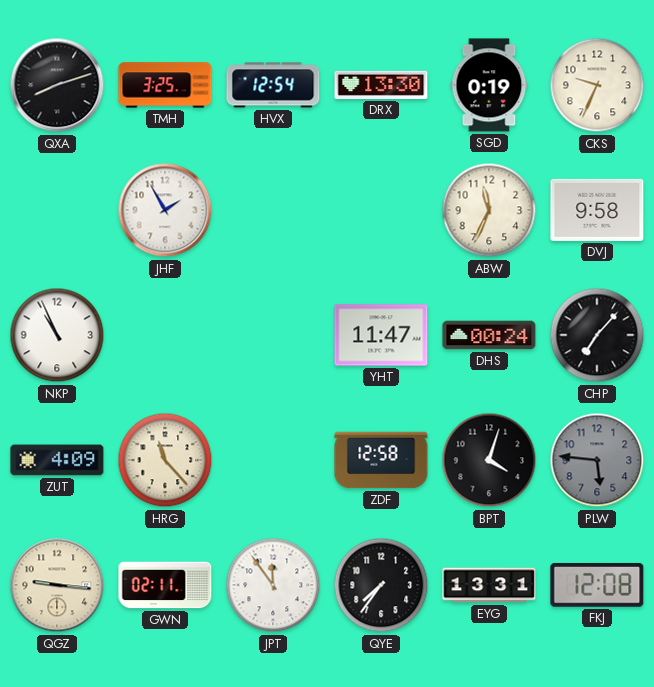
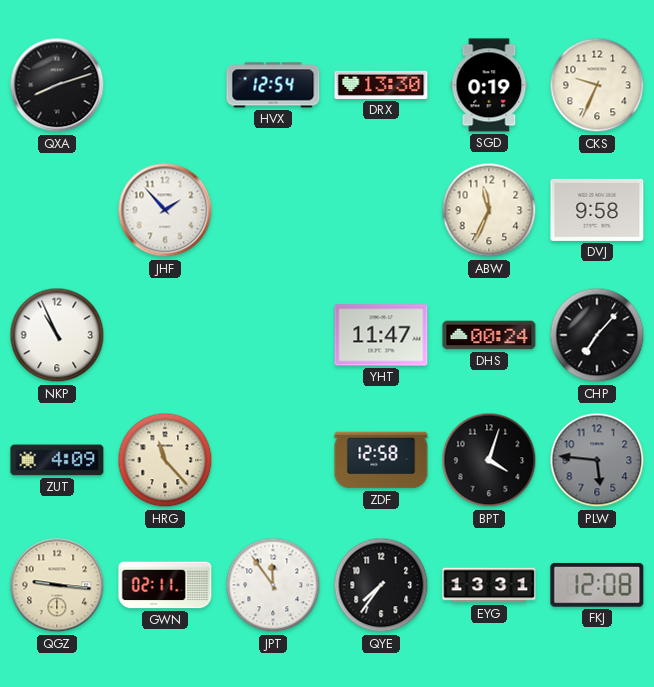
TMH: 3:25 -> none (165, 85)
JHF: 1:55 -> 1:53 (165, 210)
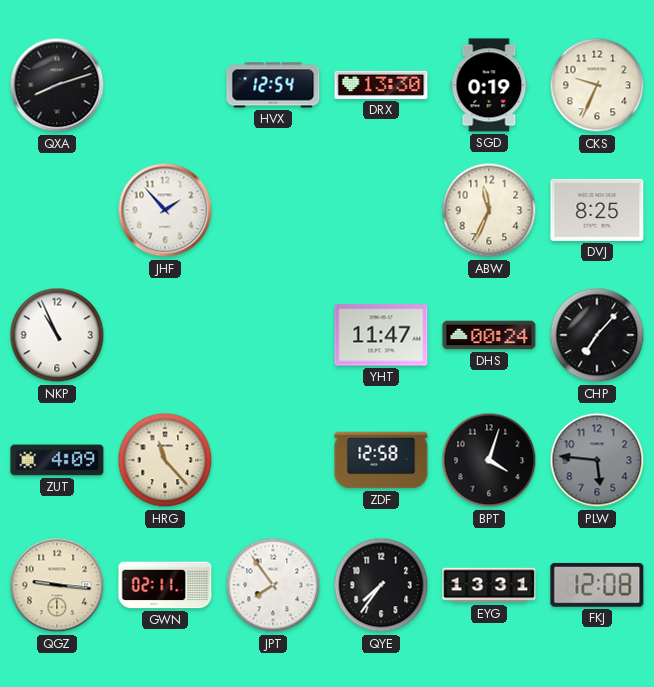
DVJ: 9:58 -> 8:25 (597, 210)
JPT: 11:54 -> 7:54 (273, 585)
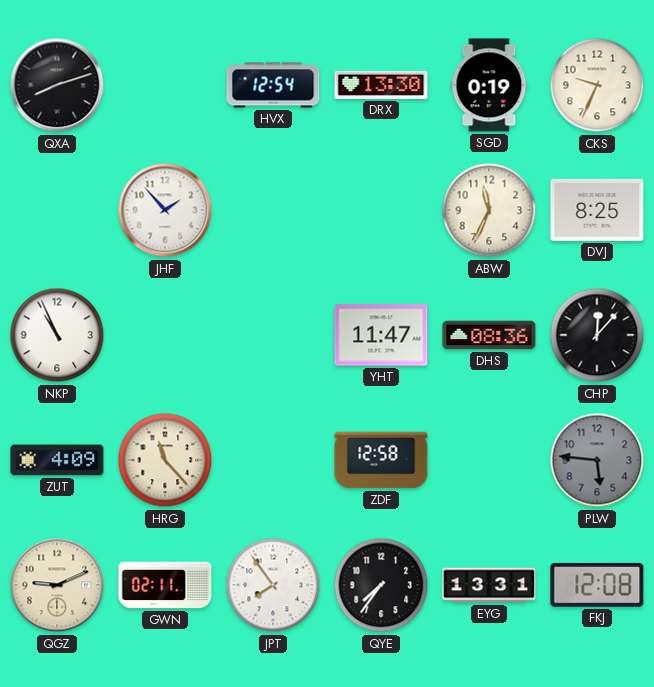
DHS: 00:24 -> 08:36 (489, 335)
CHP: 7:07 -> 12:07 (597, 335)
BPT: 4:03 -> none (489, 460)
QGZ: 9:16 -> 9:11 (57, 585)
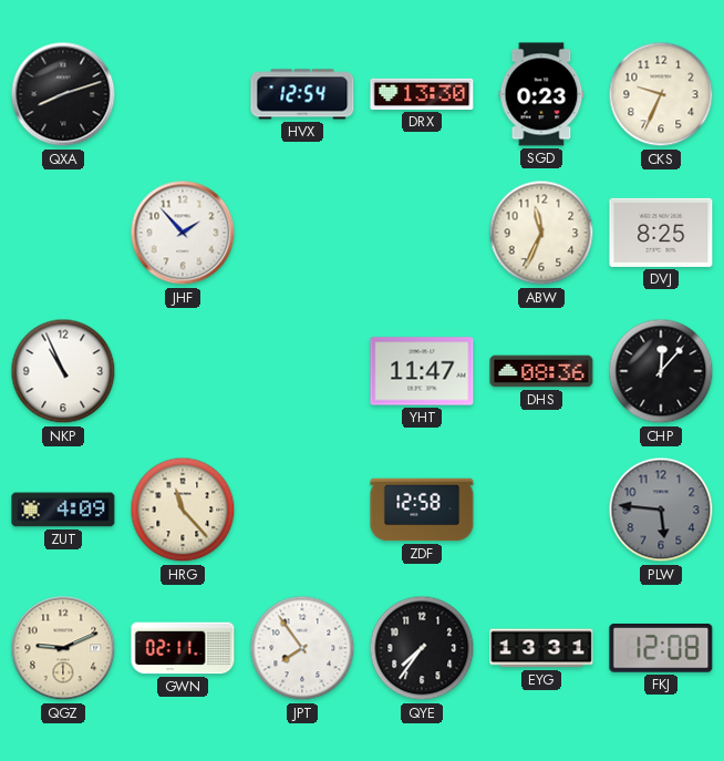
SGD: 0:19 -> 0:23 (541, 94)
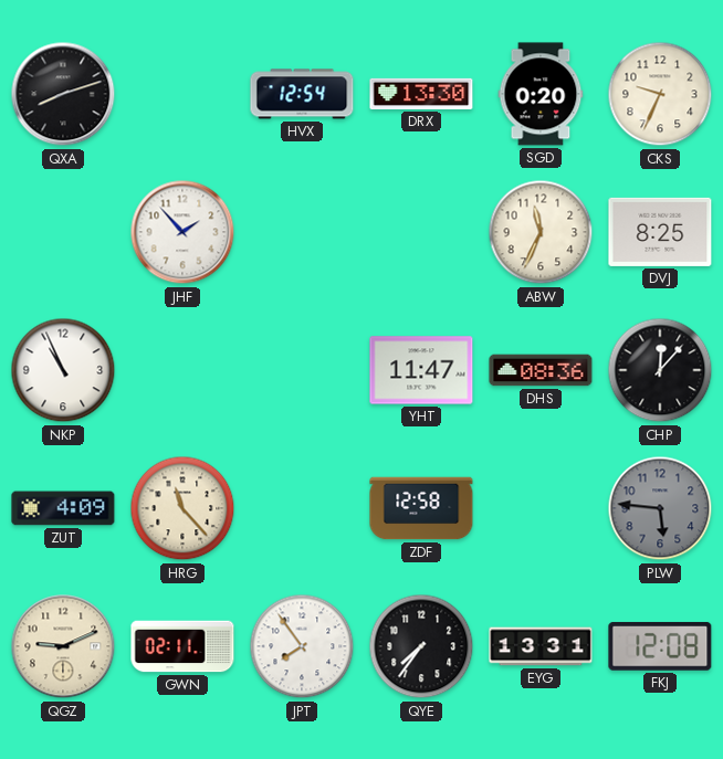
SGD: 0:23 -> 0:20 (541, 94)
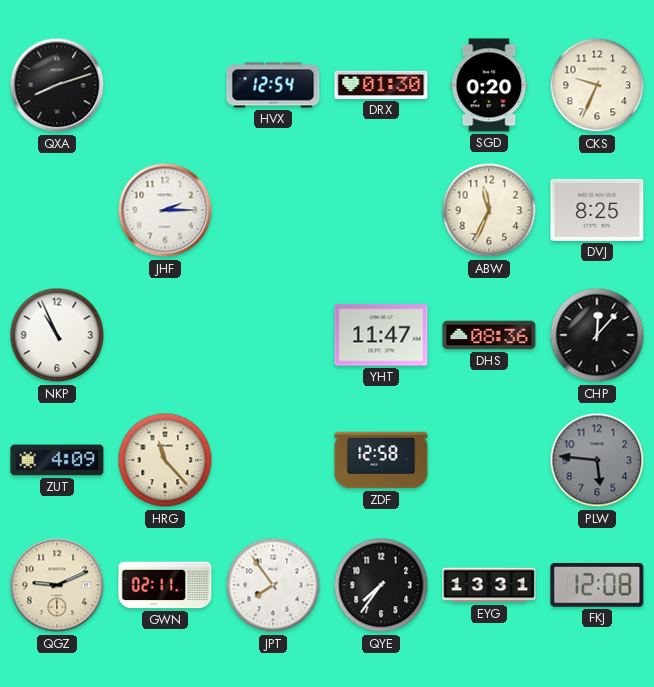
DRX: 13:30 -> 01:30 (381, 85)
JHF: 1:53 -> 2:15 (165, 210)
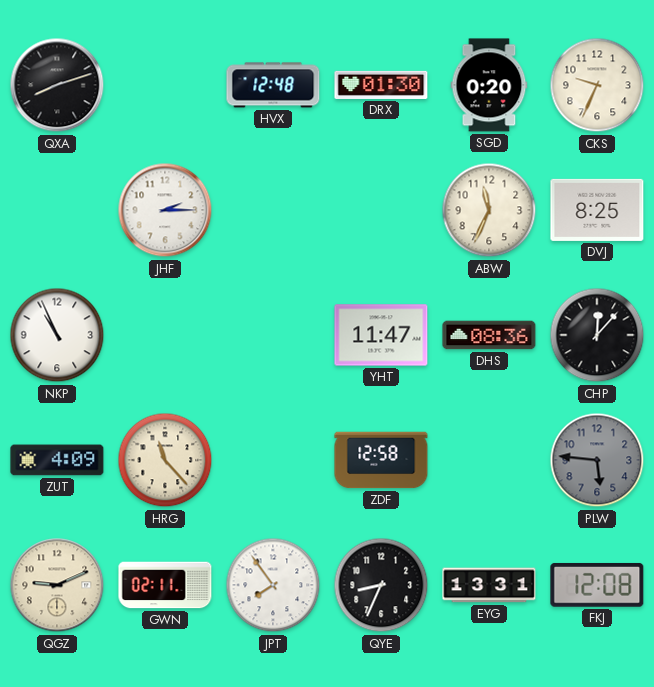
HVX: 12:54 -> 12:48 (273, 85)
QYE: 7:36 -> 8:34 (381, 585)
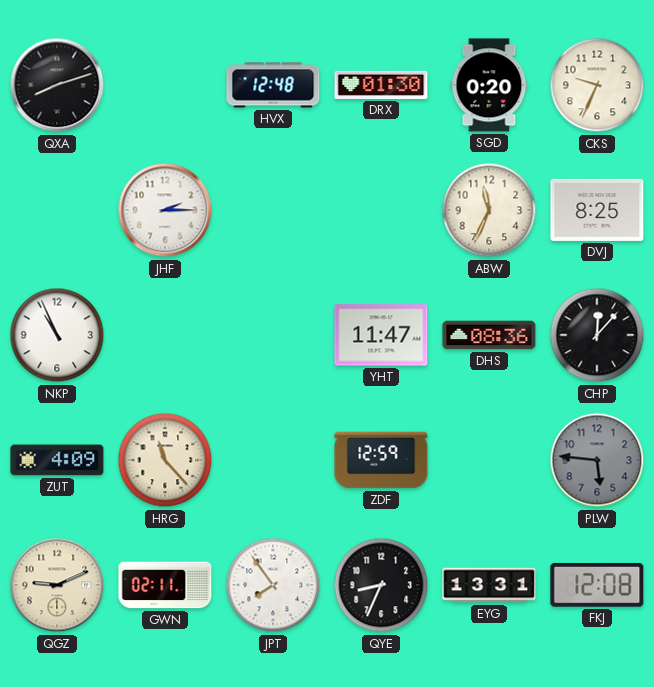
ZDF: 12:58 -> 12:59 (381, 460)
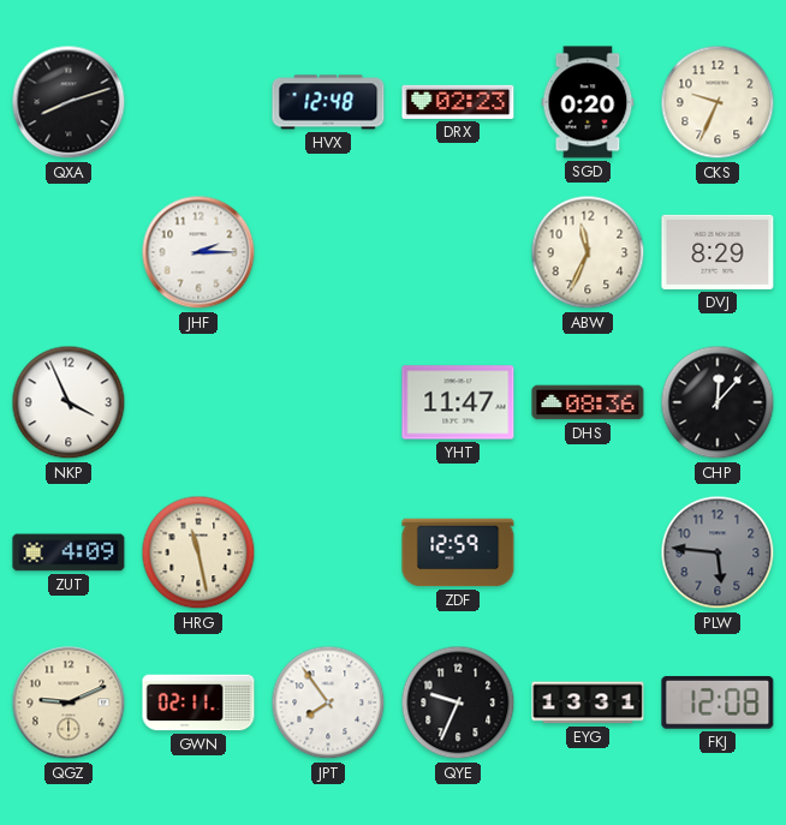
DRX: 01:30 -> 02:23 (458, 102)
DVJ: 8:25 -> 8:29 (717, 252)
NKP: 10:56 -> 3:56 (69, 402)
HRG: 11:23 -> 11:28 (198, 552)
QYE: 8:34 -> 9:34 (458, 703)
